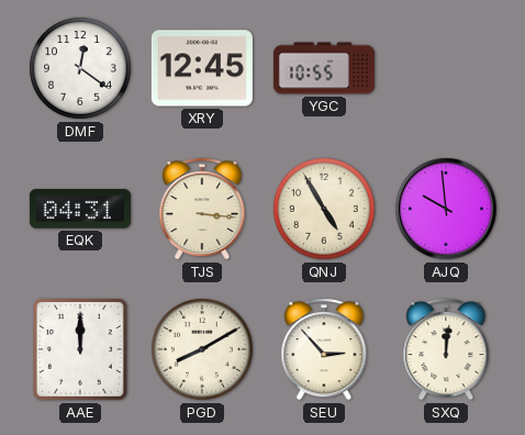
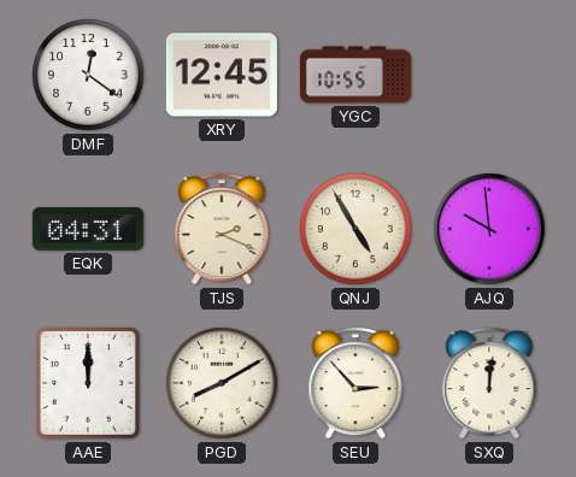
TJS: 3:16 -> 2:19 (222, 229)
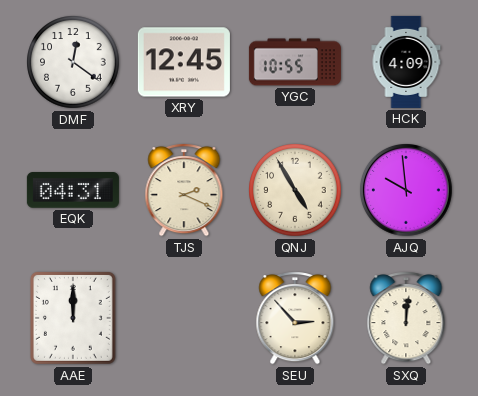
HCK: none -> 4:09 (406, 62)
PGD: 8:10 -> none (222, 383)
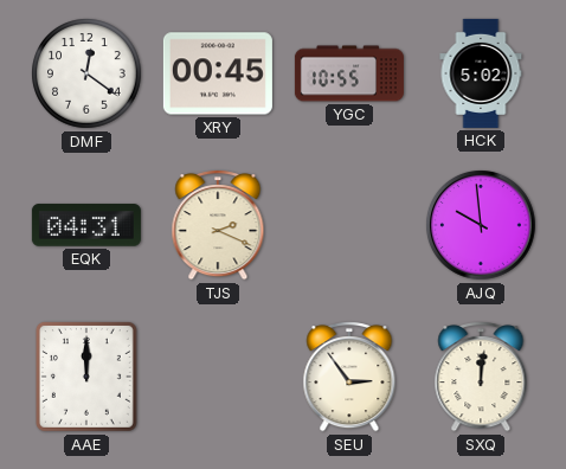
XRY: 12:45 -> 00:45 (218, 73)
HCK: 4:09 -> 5:02 (481, 73)
QNJ: 4:55 -> none (295, 190)
SEU: 2:53 -> 2:54 (349, 377)
